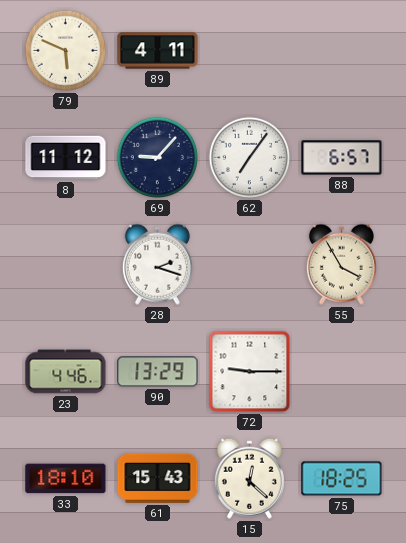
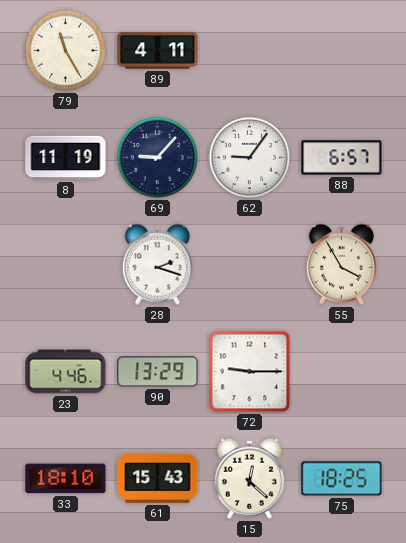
79: 5:49 -> 11:25 (66, 51)
8: 11:12 -> 11:19 (66, 158)
62: 7:06 -> 9:06 (250, 158)
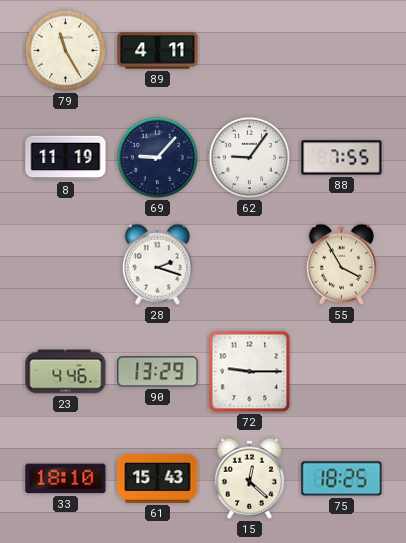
88: 6:57 -> 7:55 (342, 158)
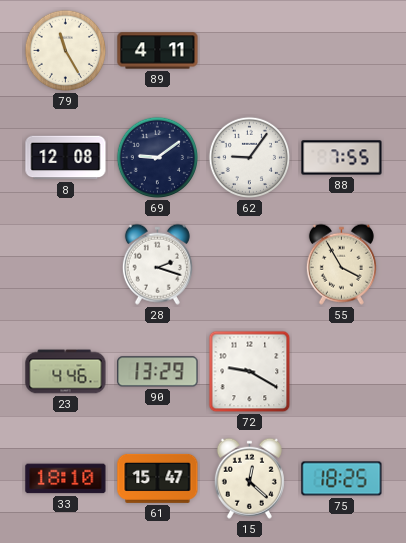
8: 11:19 -> 12:08 (66, 158)
69: 9:07 -> 9:09 (158, 158)
72: 9:15 -> 9:20 (250, 372)
61: 15:43 -> 15:47 (158, 478)
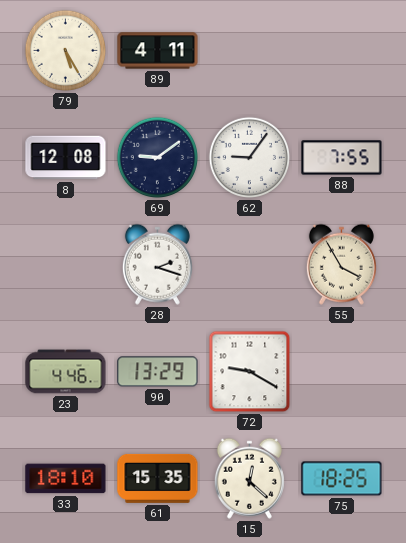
79: 11:25 -> 5:25 (66, 51)
61: 15:47 -> 15:35 (158, 478)
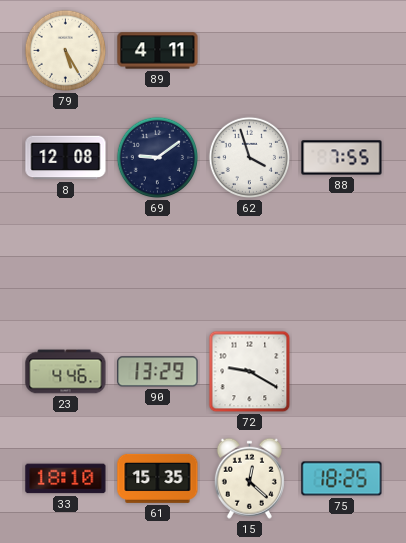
62: 9:06 -> 3:57 (250, 158)
28: 2:18 -> none (157, 264)
55: 3:55 -> none (341, 264)
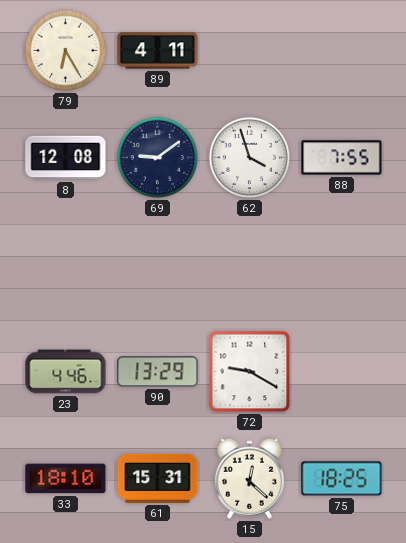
79: 5:25 -> 6:25 (66, 51)
61: 15:35 -> 15:31 (158, 478)
